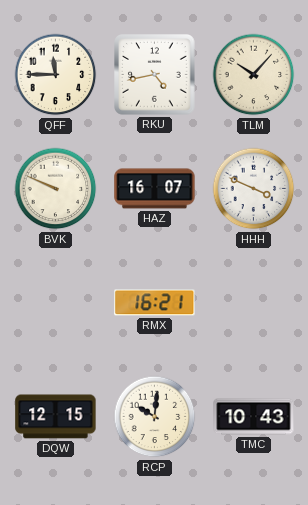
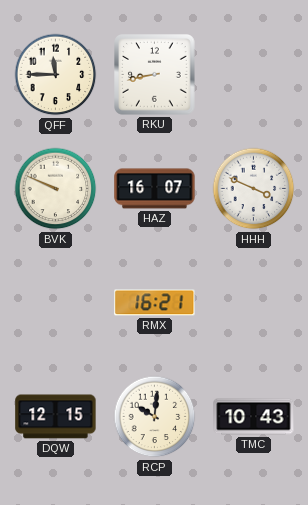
RKU: 4:43 -> 8:43 (155, 75)
TLM: 10:07 -> none (254, 75)
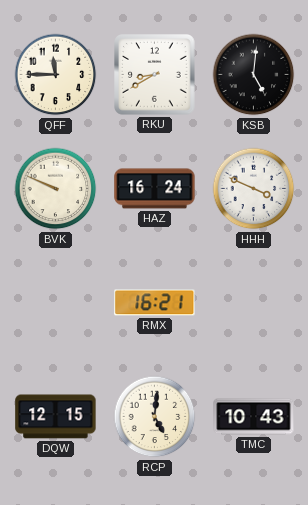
RKU: 8:43 -> 8:40 (155, 75)
KSB: none -> 5:01 (254, 75)
HAZ: 16:07 -> 16:24 (155, 189)
RCP: 10:01 -> 5:01 (155, 417)
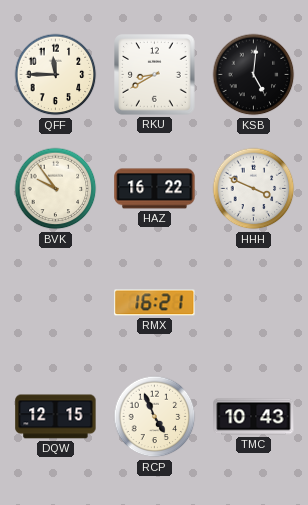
BVK: 9:49 -> 9:54 (56, 189)
HAZ: 16:24 -> 16:22 (155, 189)
RCP: 5:01 -> 4:56 (155, 417)
